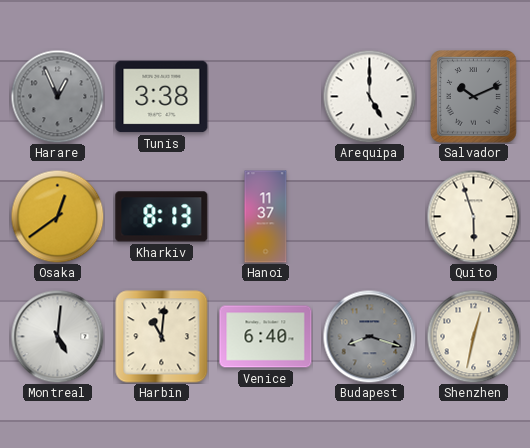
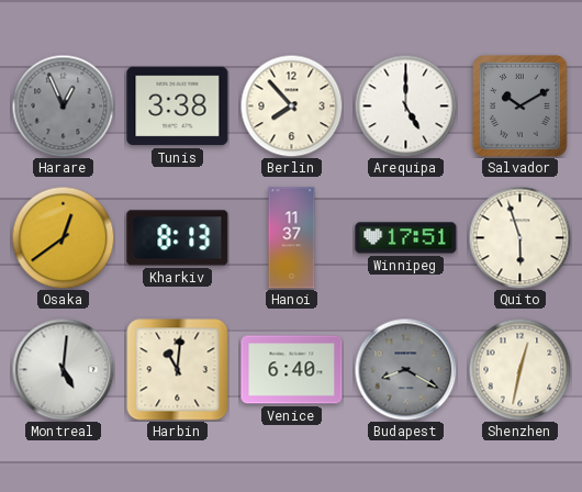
Berlin: none -> 7:53 (291, 105)
Salvador: 10:11 -> 10:10 (521, 107)
Winnipeg: none -> 17:51 (406, 238)
Budapest: 8:18 -> 8:20 (405, 369)
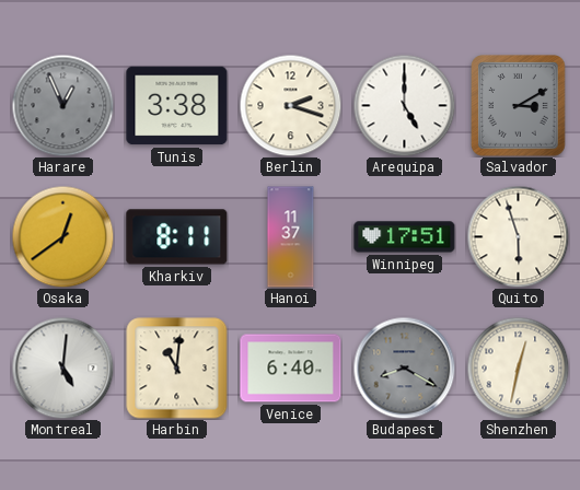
Berlin: 7:53 -> 2:18 (290, 105)
Salvador: 10:10 -> 3:10 (519, 106)
Kharkiv: 8:13 -> 8:11 (177, 237)
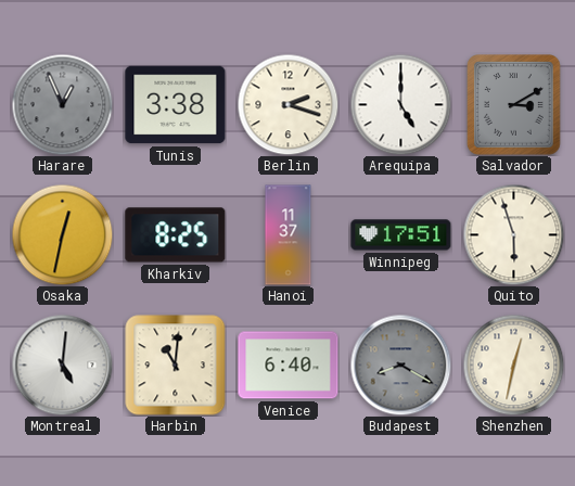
Osaka: 12:39 -> 12:32 (62, 234)
Kharkiv: 8:11 -> 8:25 (176, 235)
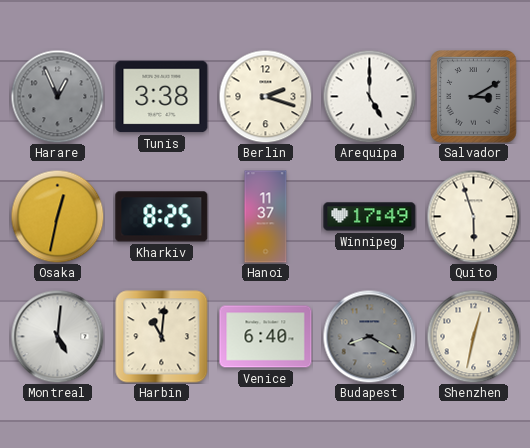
Winnipeg: 17:51 -> 17:49 (370, 217)
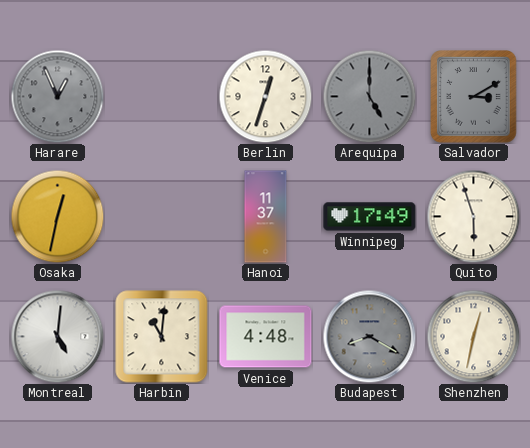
Tunis: 3:38 -> none (162, 97)
Berlin: 2:18 -> 12:33 (265, 96)
Arequipa dial: white -> grey (369, 96)
Kharkiv: 8:25 -> none (162, 217)
Venice: 6:40 -> 4:48 (266, 337)
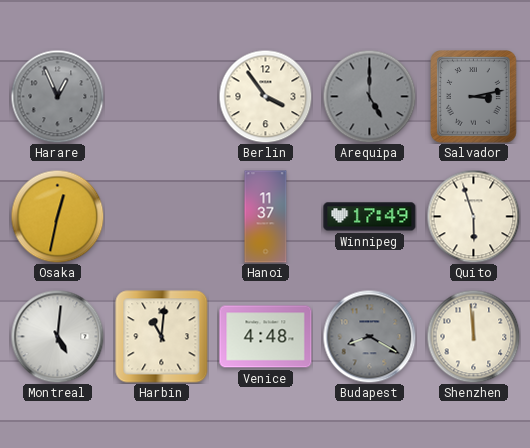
Berlin: 12:33 -> 3:54 (265, 96)
Salvador: 3:10 -> 3:13 (474, 97)
Shenzhen: 12:32 -> 11:59 (473, 336)
